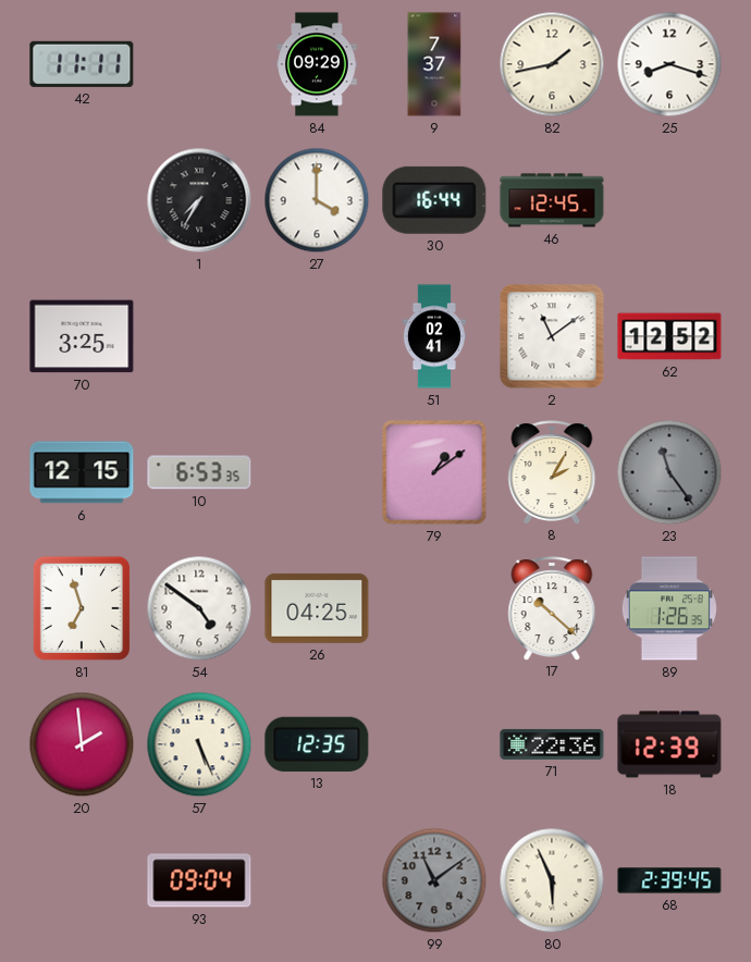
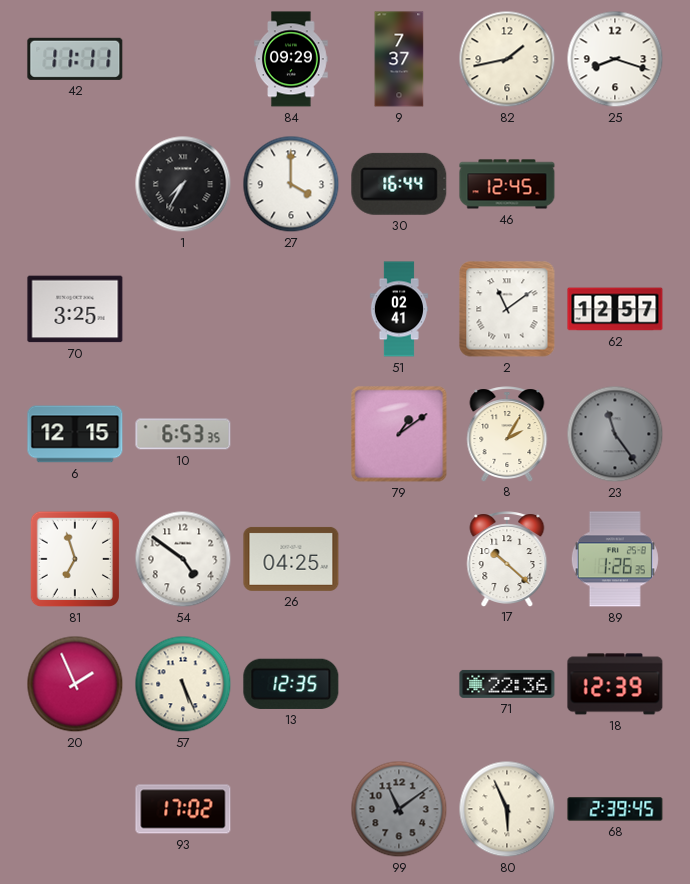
62: 12:52 -> 12:57 (615, 309)
20: 1:59 -> 1:56 (75, 684)
93: 09:04 -> 17:02 (183, 809)
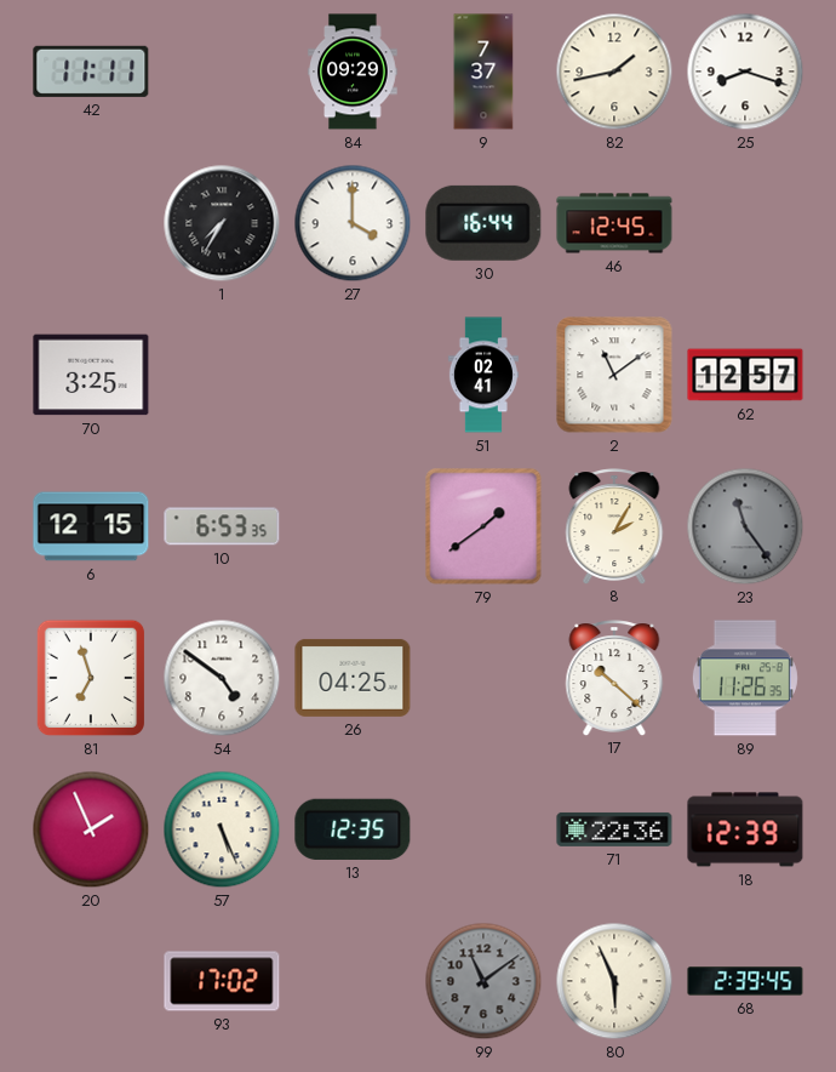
79: 1:09 -> 1:39 (483, 526)
89: 1:26 -> 11:26 (745, 678)
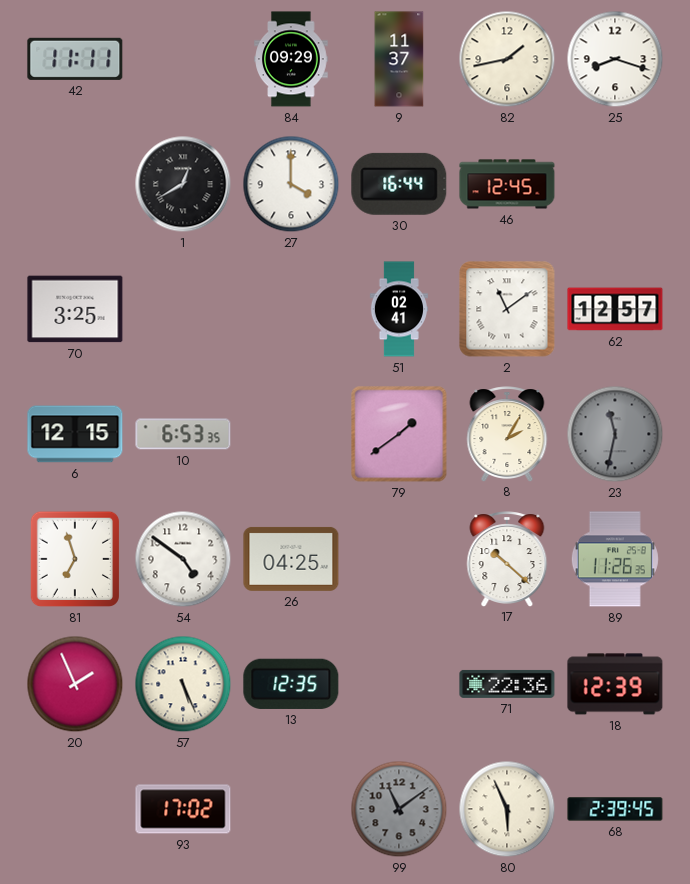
9: 7:37 -> 11:37 (399, 59)
1: 7:35 -> 12:40 (183, 184)
23: 11:24 -> 11:32 (615, 434)
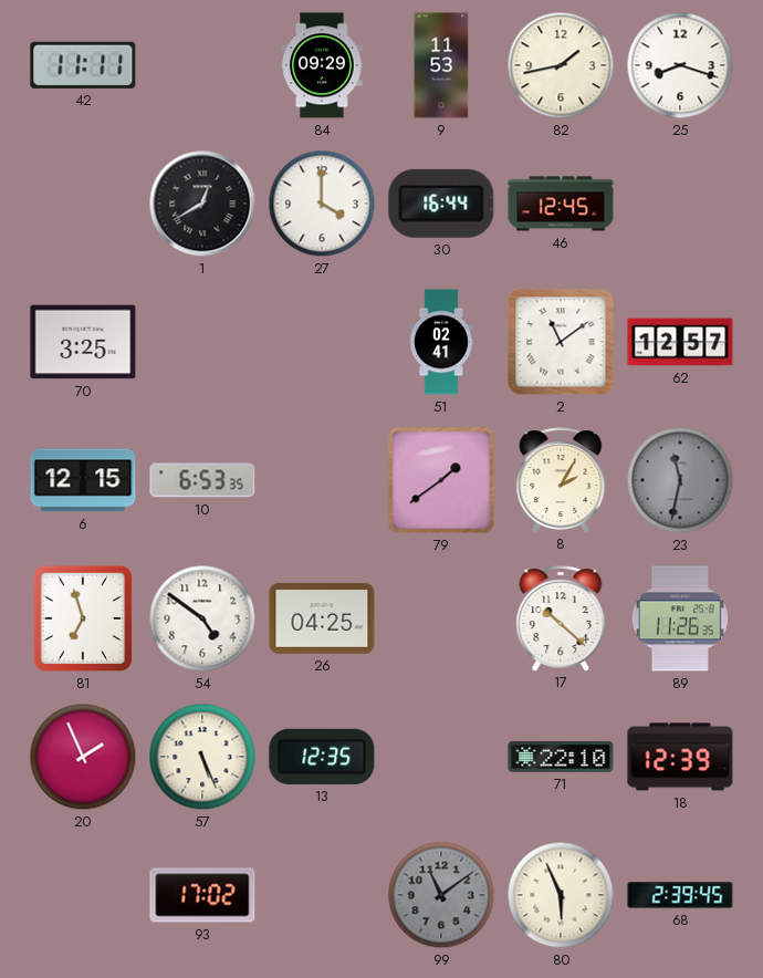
9: 11:37 -> 11:53 (441, 65)
71: 22:36 -> 22:10 (561, 757)
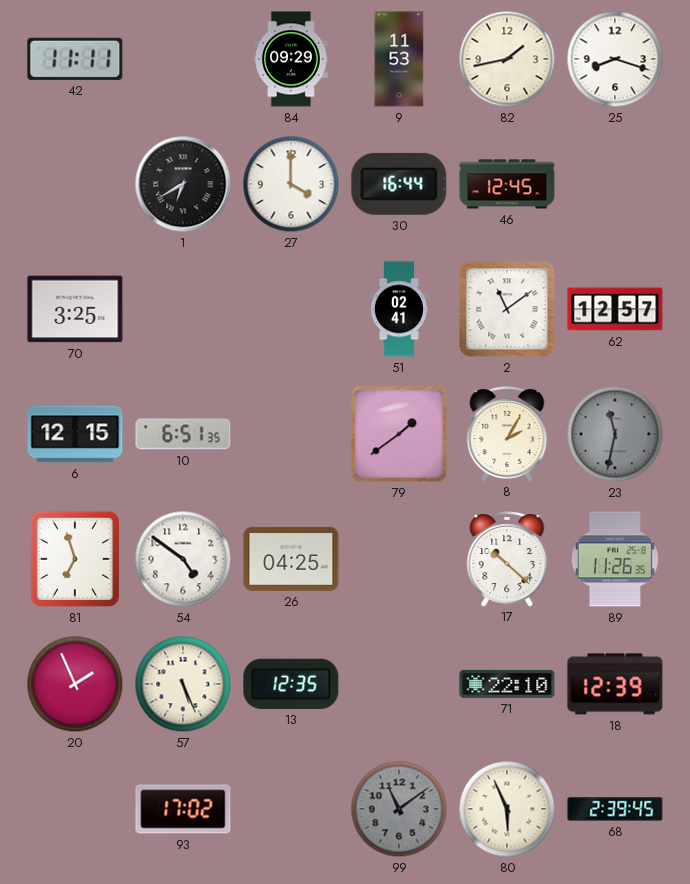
1: 12:40 -> 6:40 (183, 184)
10: 6:53 -> 6:51 (183, 434)
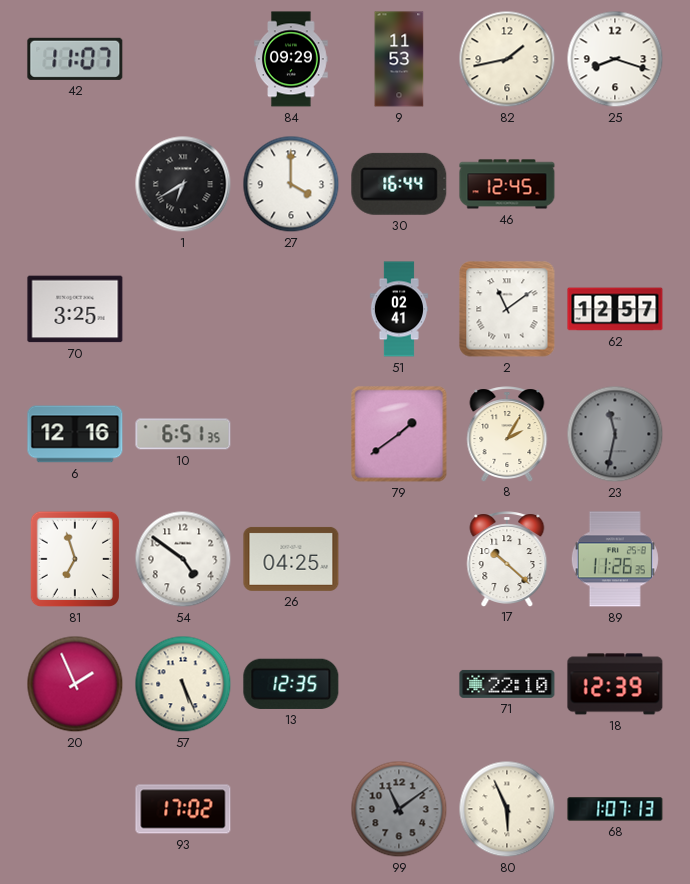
42: 11:11 -> 11:07 (75, 59)
6: 12:15 -> 12:16 (75, 434)
68: 2:39 -> 1:07 (615, 809)
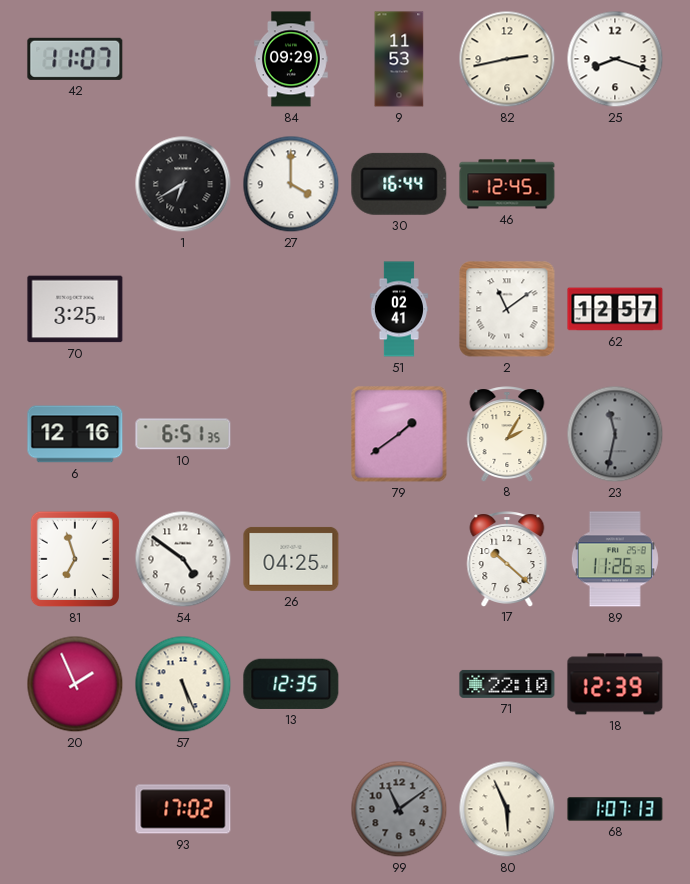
82: 1:43 -> 2:43 (507, 59)
